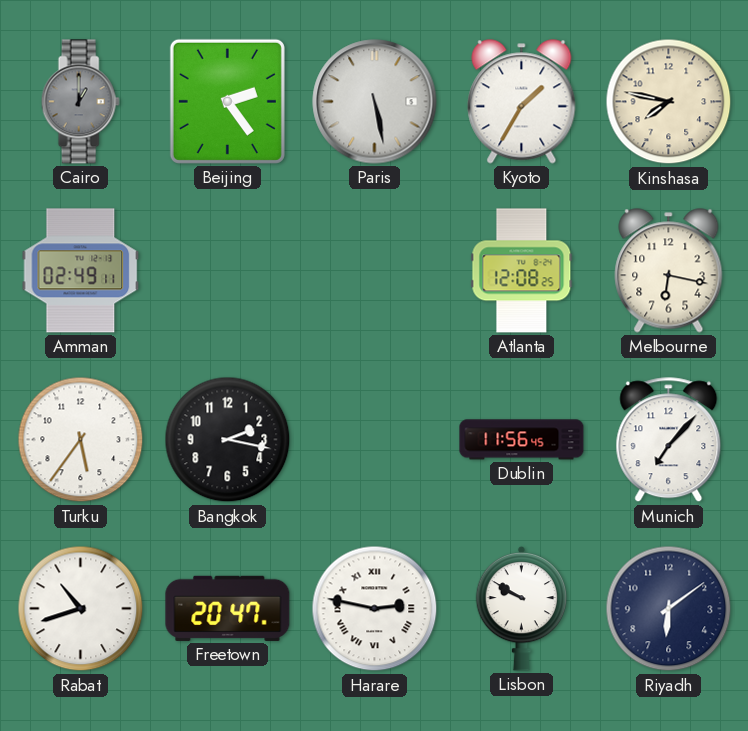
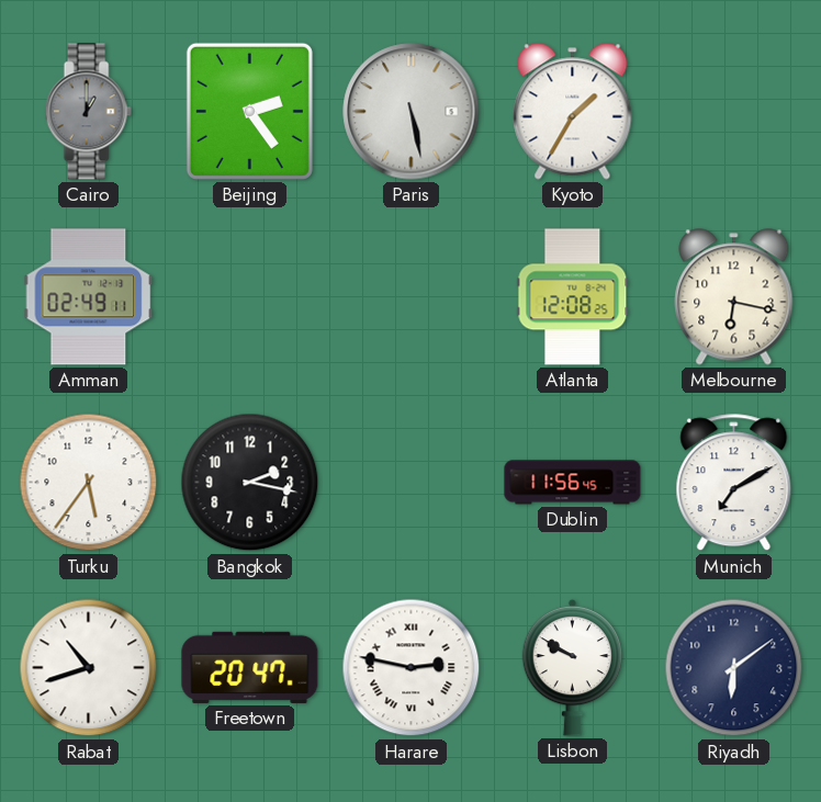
Kinshasa: 7:47 -> none (669, 102)
Munich: 7:07 -> 7:10 (734, 483)
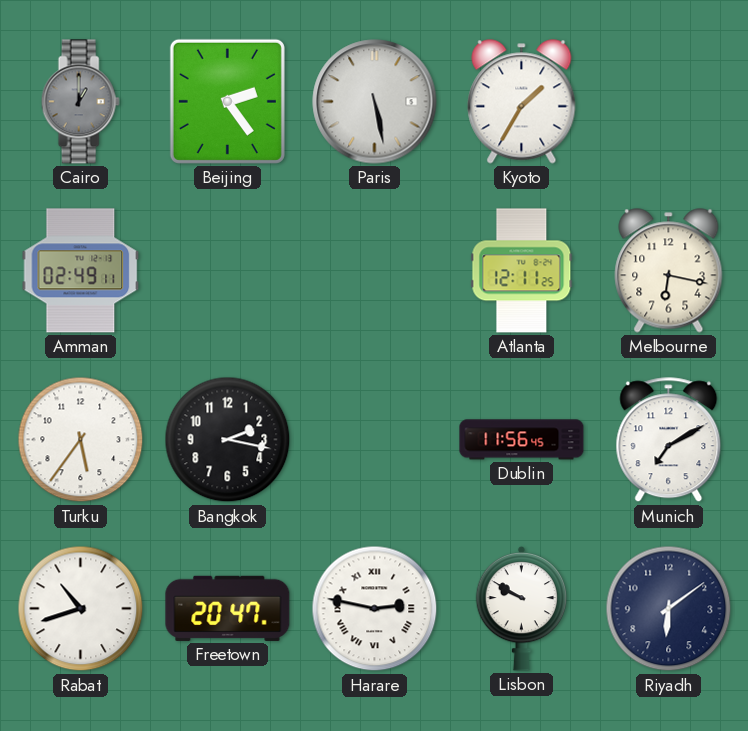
Atlanta: 12:08 -> 12:11 (522, 271)
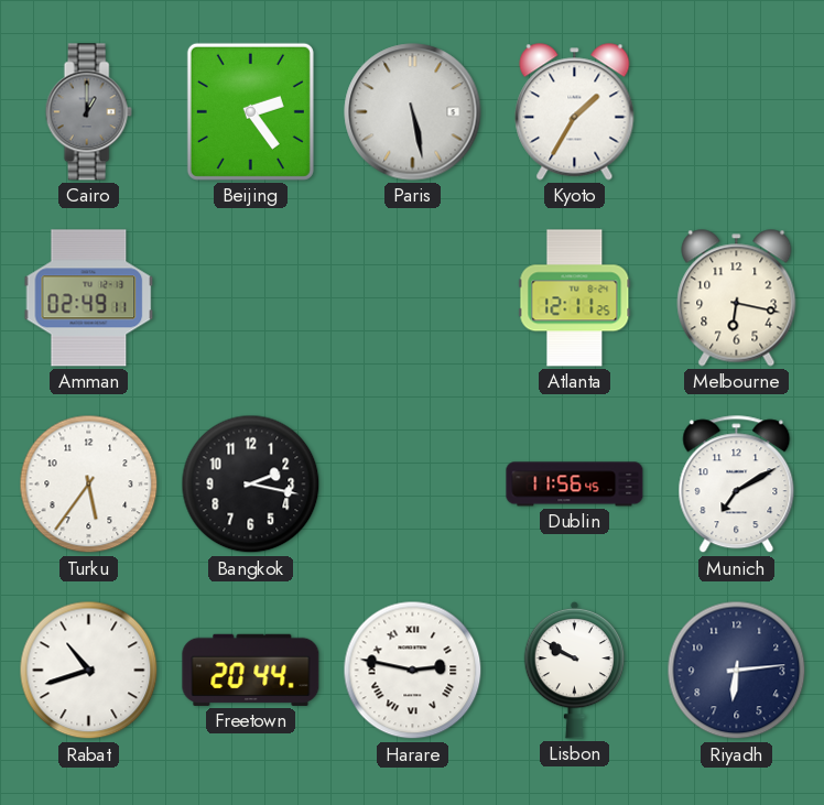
Freetown: 20:47 -> 20:44 (251, 670)
Riyadh: 6:09 -> 6:14 (737, 671)
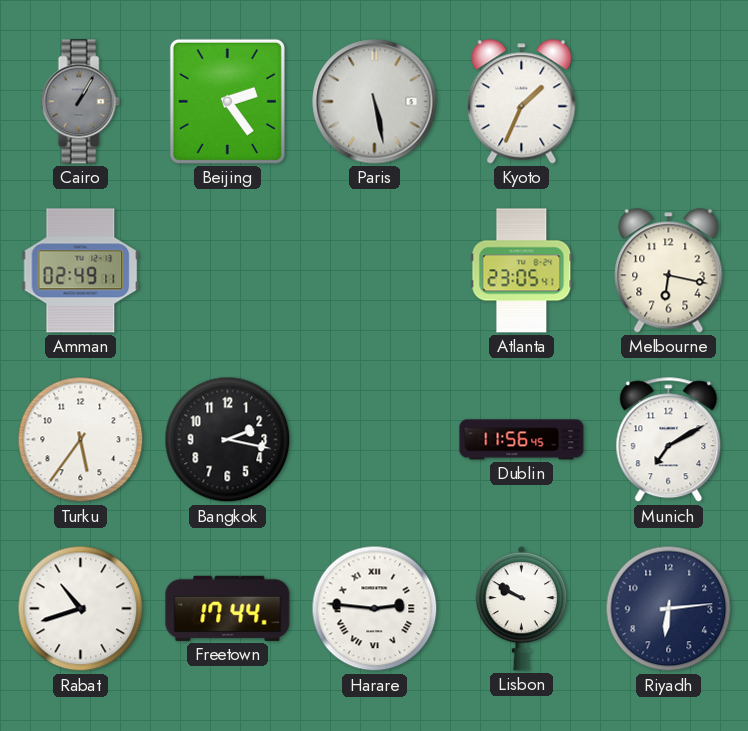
Cairo: 1:00 -> 1:05 (80, 102)
Kyoto: 1:35 -> 1:34 (522, 102)
Atlanta: 12:11 -> 23:05 (522, 271)
Freetown: 20:44 -> 17:44 (228, 608)
Harare: 2:47 -> 2:46 (375, 609)
